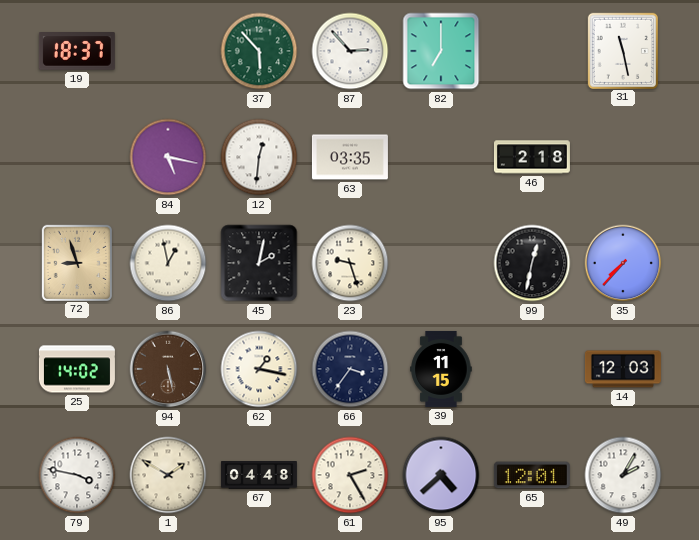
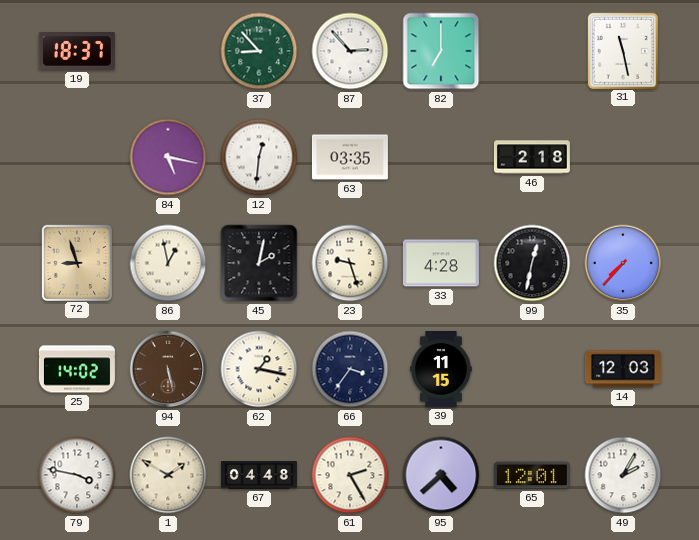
37: 5:53 -> 8:53 (259, 51)
33: none -> 4:28 (441, 263)
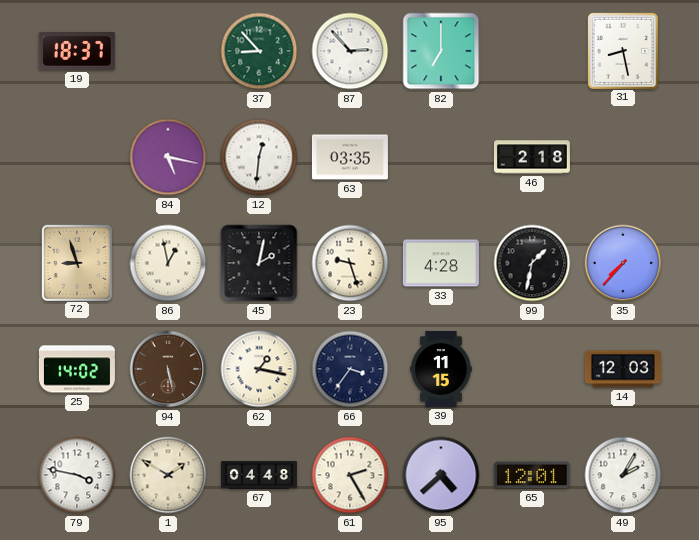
31: 11:28 -> 8:28 (622, 50)
99: 12:32 -> 1:32 (532, 263)
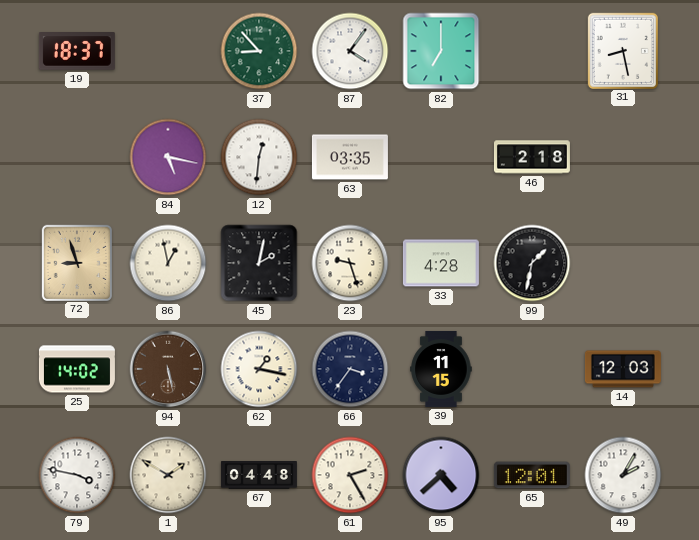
87: 2:53 -> 4:06 (350, 51)
35: 7:37 -> none (623, 263)
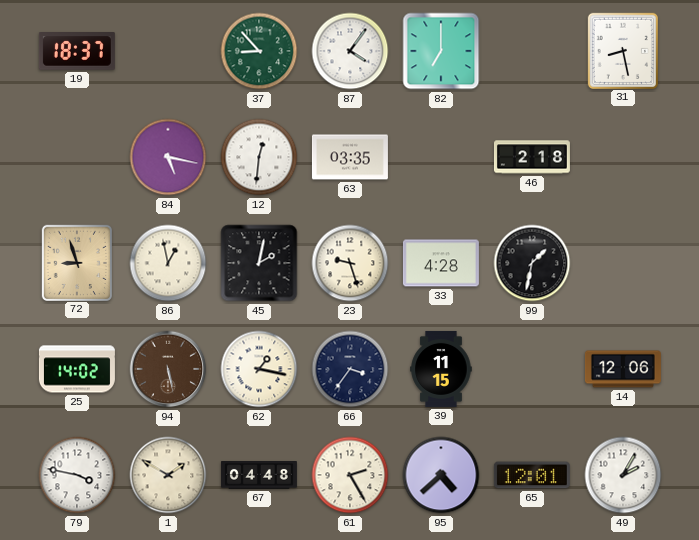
14: 12:03 -> 12:06 (623, 369)
